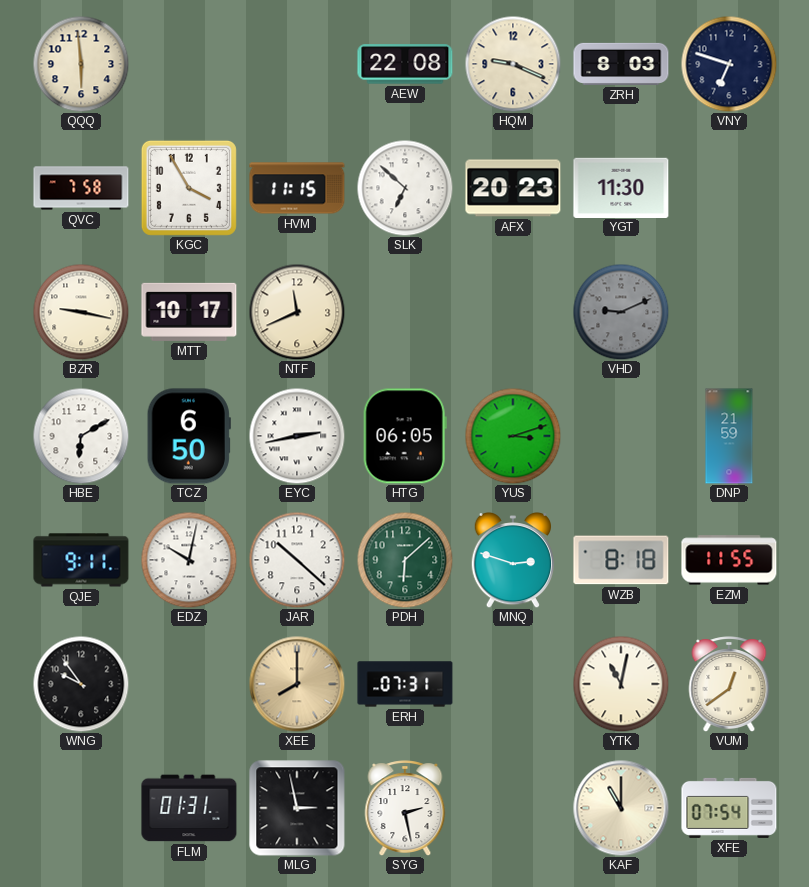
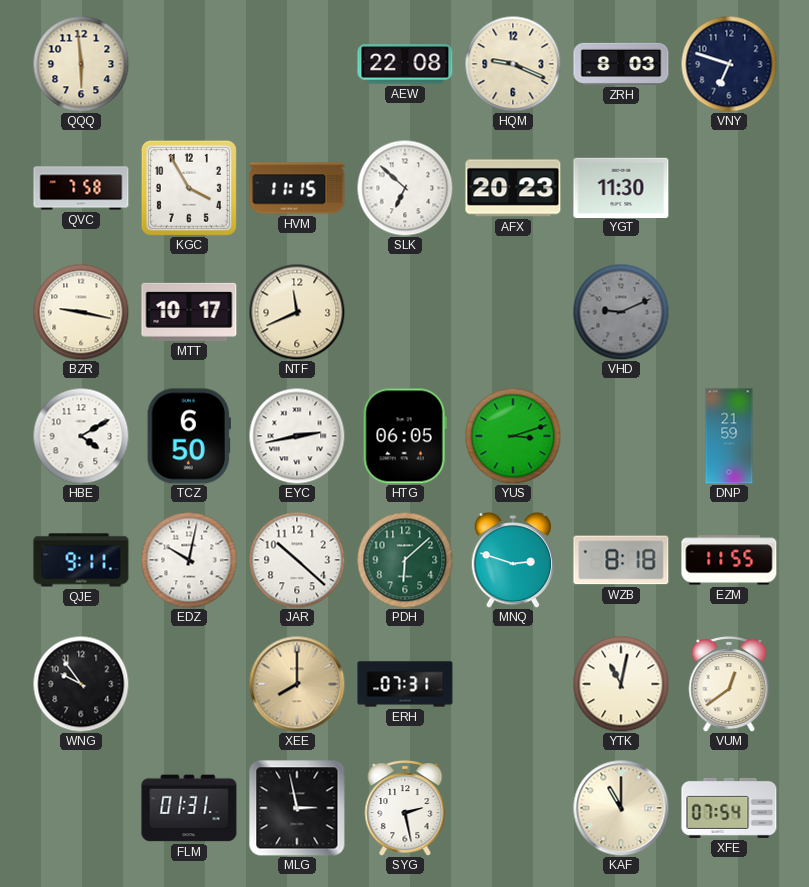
HBE: 6:10 -> 4:10 (81, 436)
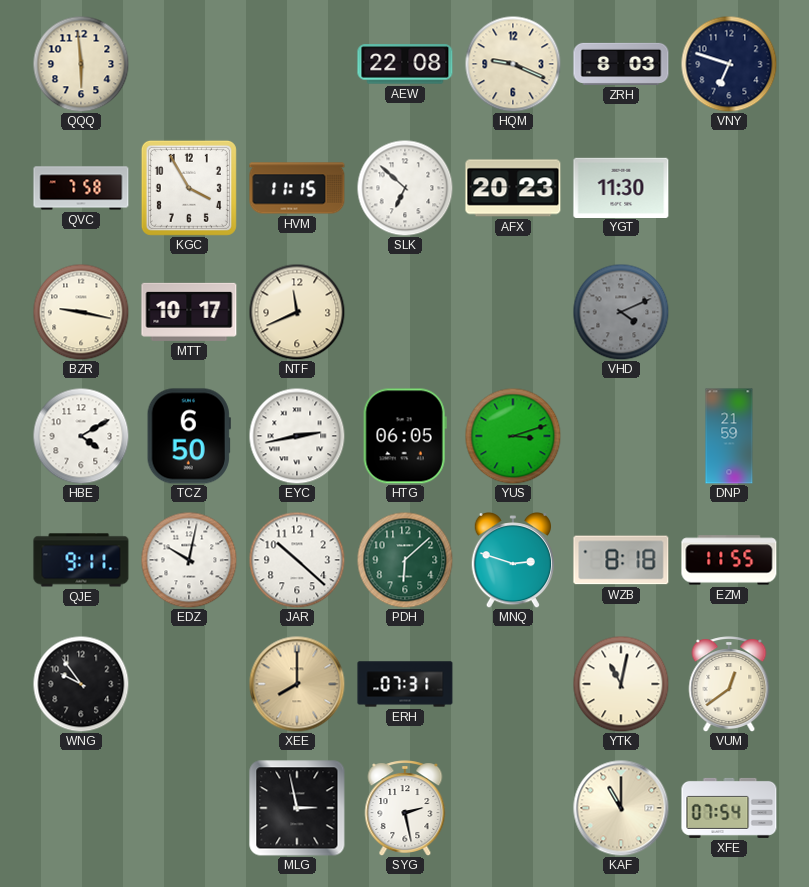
VHD: 9:11 -> 4:11 (621, 312)
FLM: 01:31 -> none (189, 808)
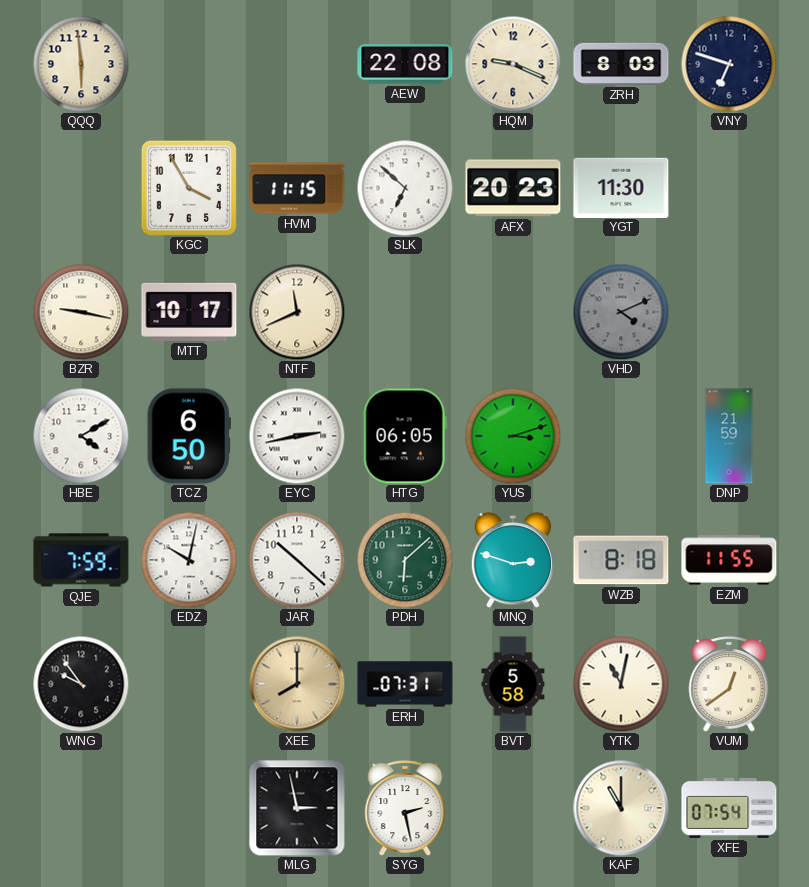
QVC: 7:58 -> none (81, 188)
QJE: 9:11 -> 7:59 (81, 560)
BVT: none -> 5:58 (513, 684)
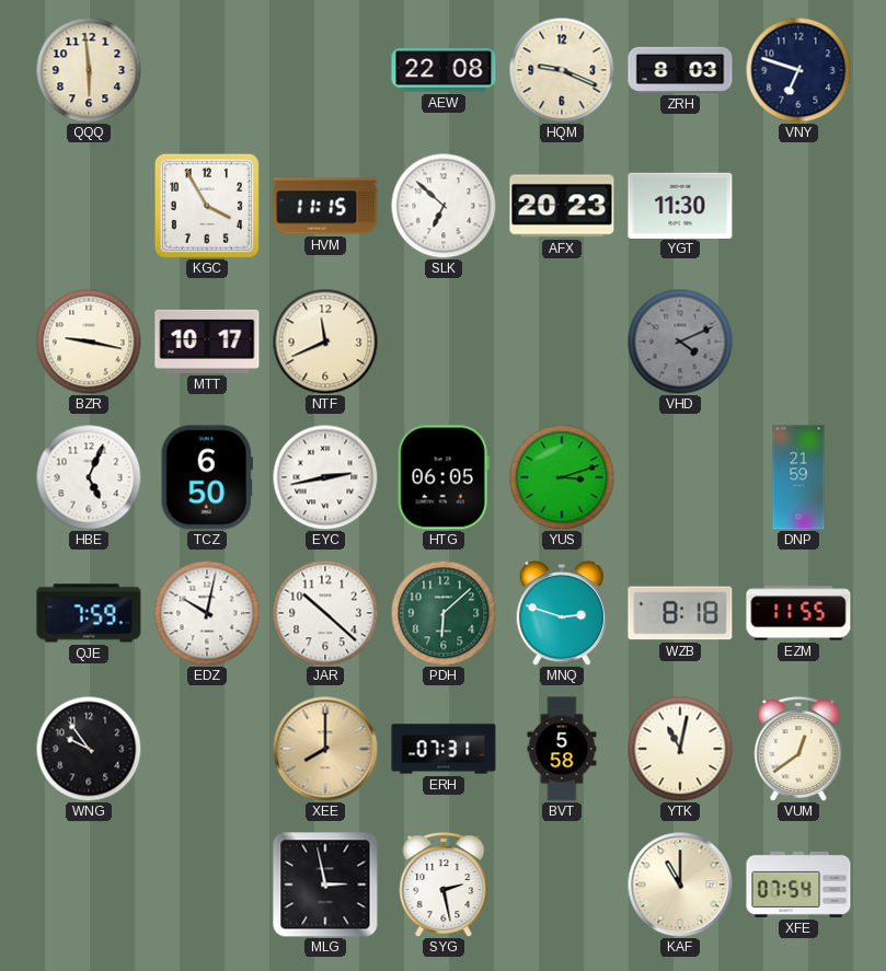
HBE: 4:10 -> 5:04 (89, 477)
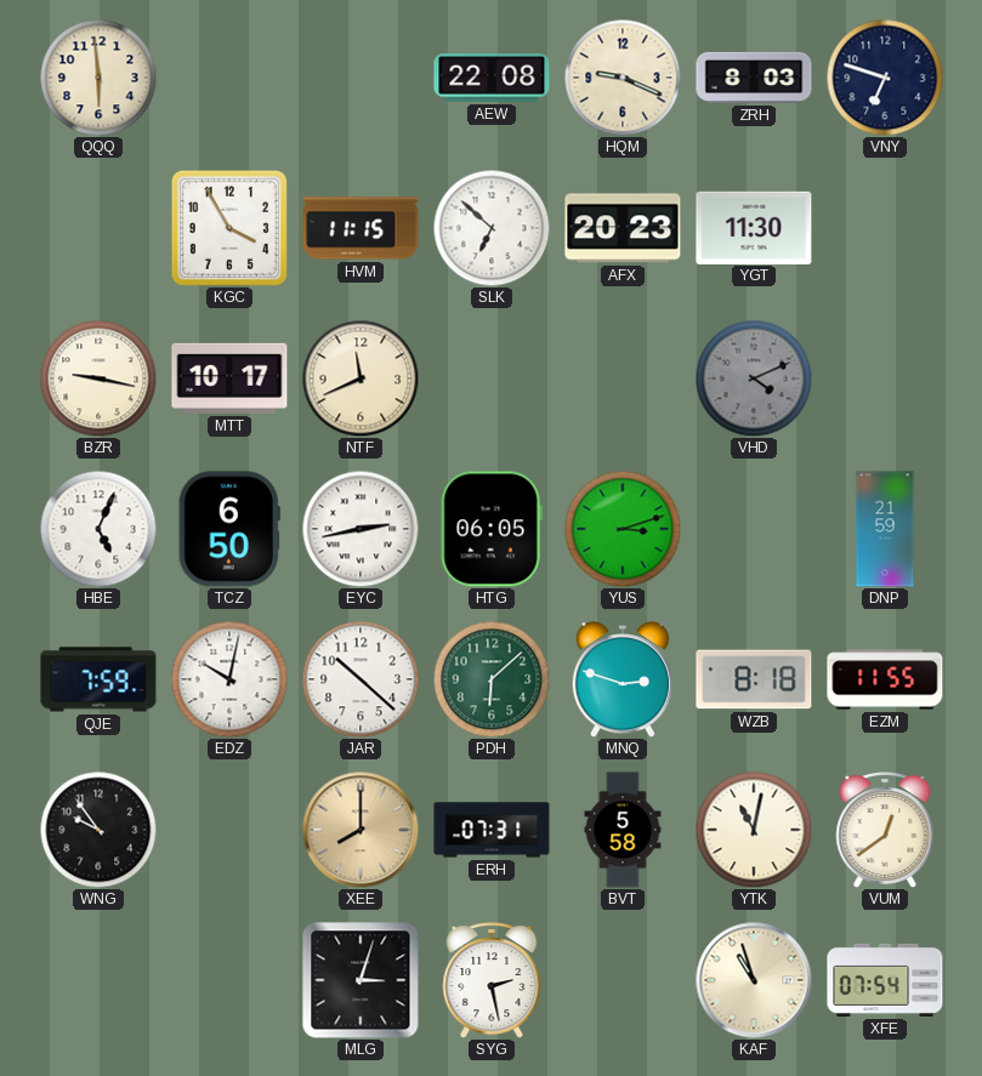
MLG: 2:58 -> 3:03 (361, 980)
KAF: 11:00 -> 10:57 (754, 980)
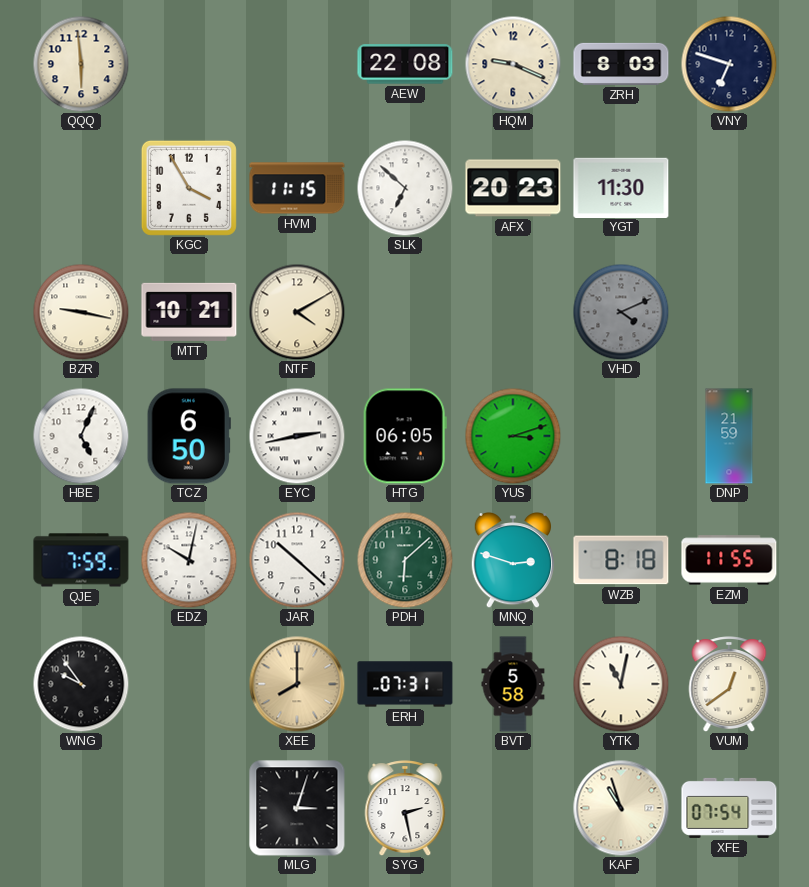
MTT: 10:17 -> 10:21 (189, 312)
NTF: 11:41 -> 4:10 (297, 312)
